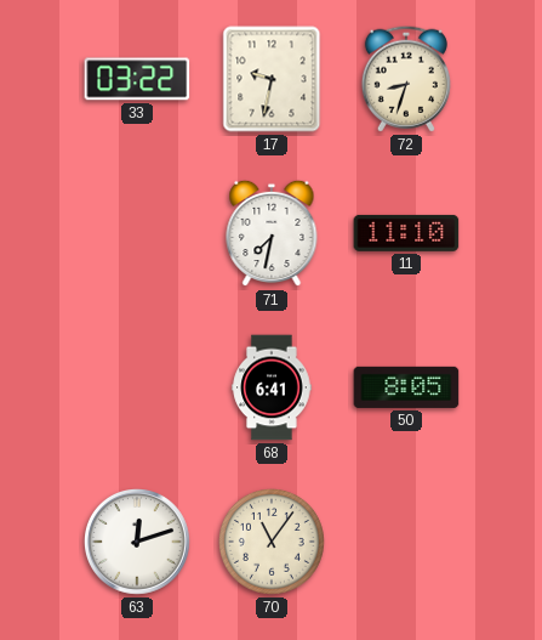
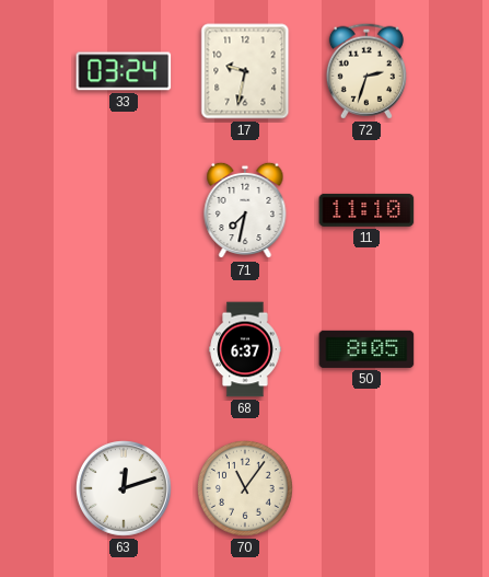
33: 03:22 -> 03:24 (124, 71)
72: 8:33 -> 2:33 (366, 71)
68: 6:41 -> 6:37 (245, 349)
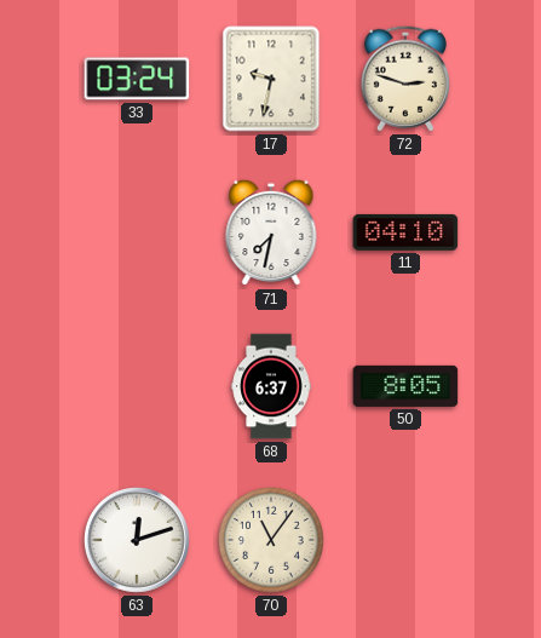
72: 2:33 -> 2:48 (405, 79)
11: 11:10 -> 04:10 (405, 232)
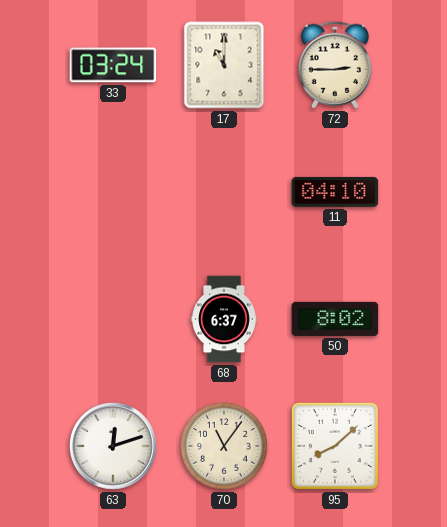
17: 9:32 -> 11:00 (224, 65)
72: 2:48 -> 2:45 (335, 65)
71: 7:32 -> none (271, 232)
50: 8:05 -> 8:02 (335, 319)
95: none -> 8:08 (335, 446)
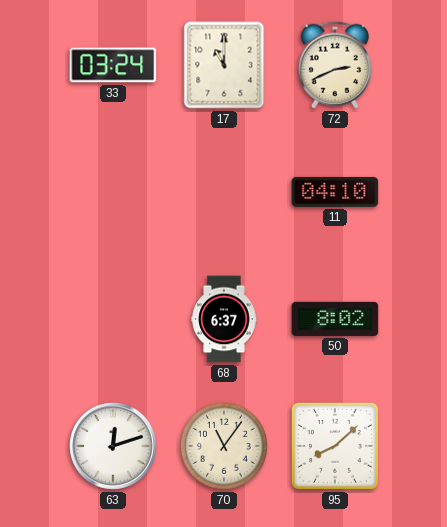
72: 2:45 -> 2:41 (335, 65)
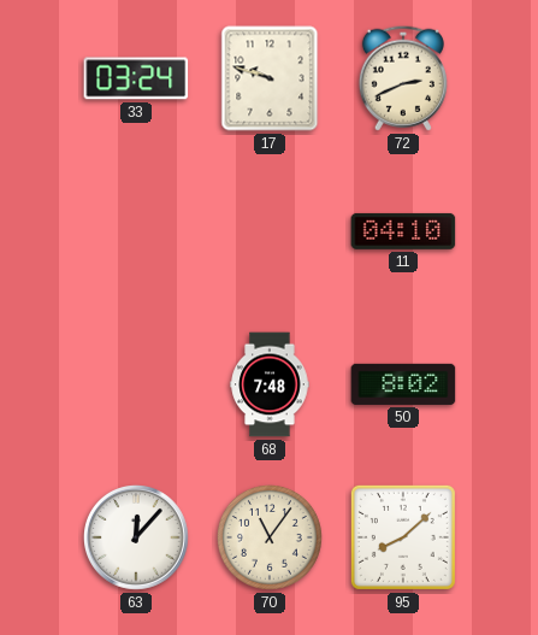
17: 11:00 -> 9:48 (270, 78)
68: 6:37 -> 7:48 (270, 384)
63: 12:12 -> 12:07 (137, 539)
